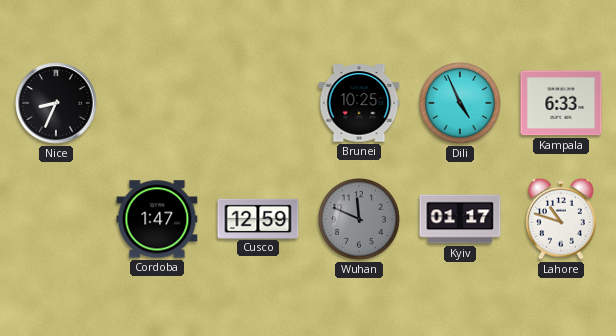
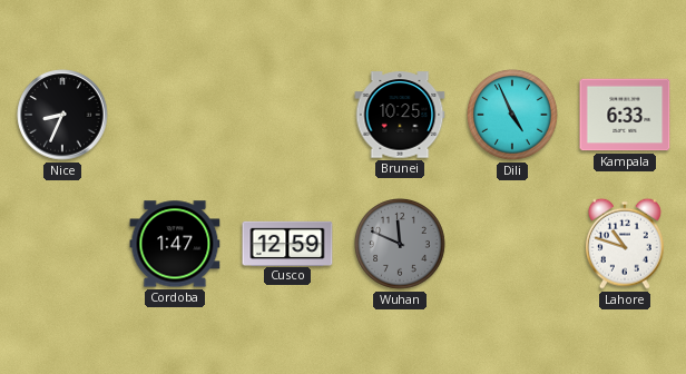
Kyiv: 01:17 -> none (460, 219)
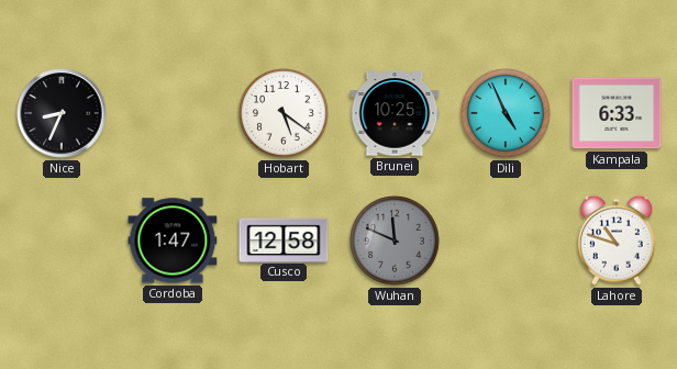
Hobart: none -> 5:21 (285, 114)
Cusco: 12:59 -> 12:58 (284, 239)
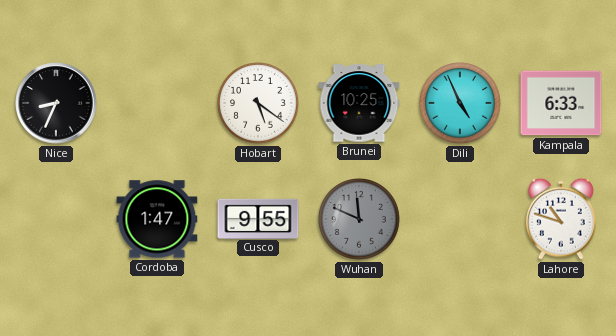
Cusco: 12:58 -> 9:55 (258, 218)
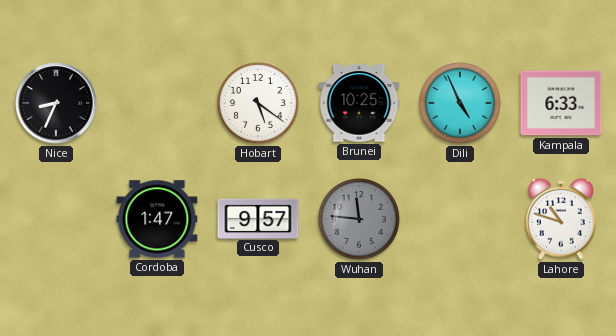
Cusco: 9:55 -> 9:57 (258, 218)
Wuhan: 11:49 -> 11:46 (360, 220)
